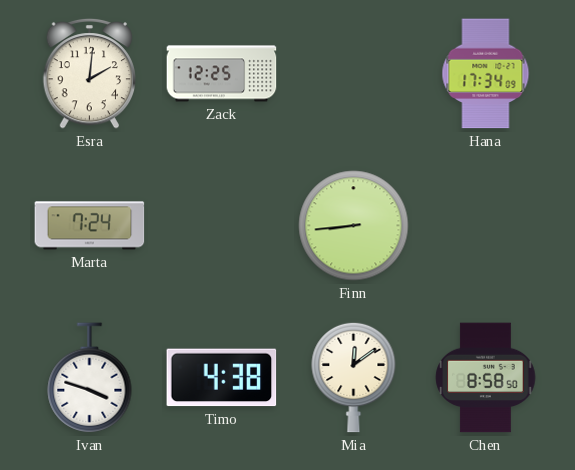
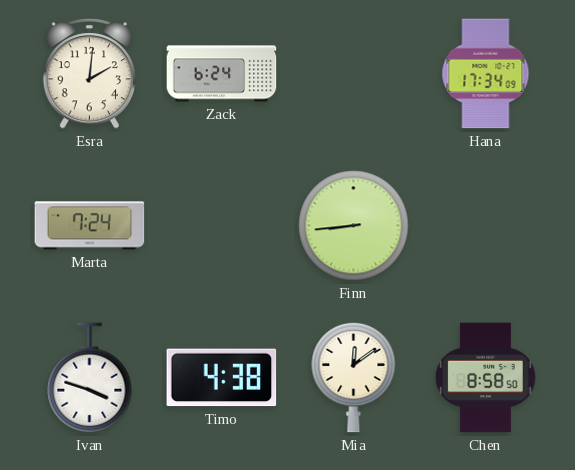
Zack: 12:25 -> 6:24 (222, 74)
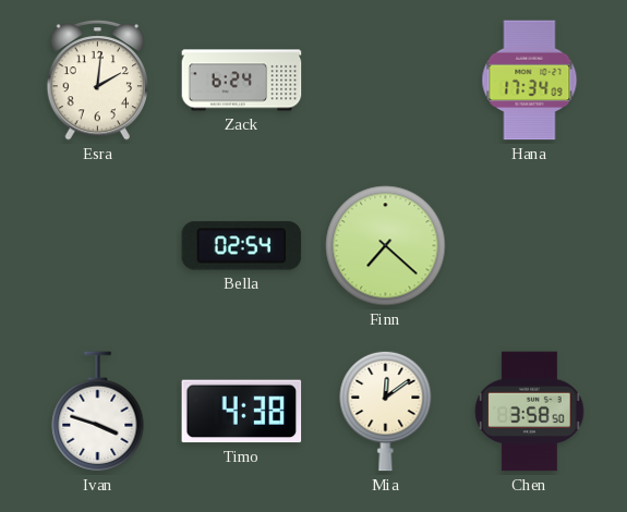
Marta: 7:24 -> none (90, 226)
Bella: none -> 02:54 (242, 246)
Finn: 8:44 -> 7:22 (386, 246)
Chen: 8:58 -> 3:58 (530, 412)
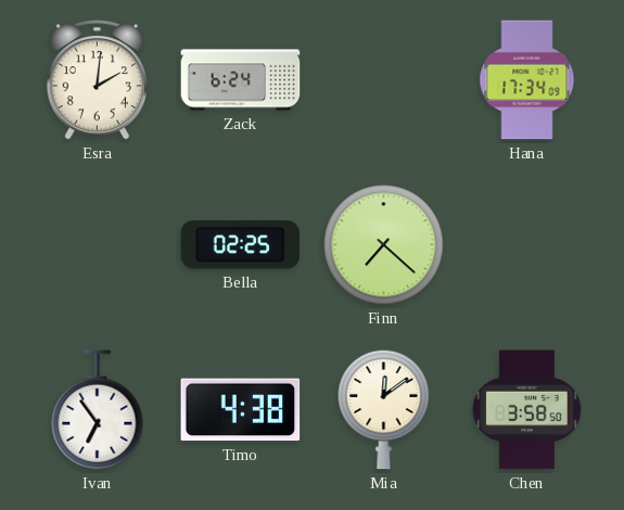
Bella: 02:54 -> 02:25 (241, 245)
Ivan: 3:48 -> 6:54 (98, 410)
